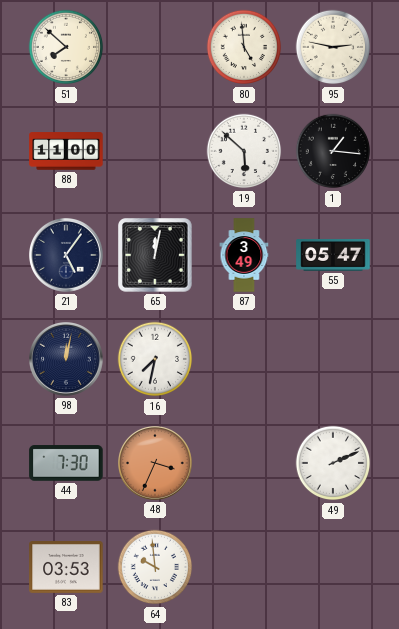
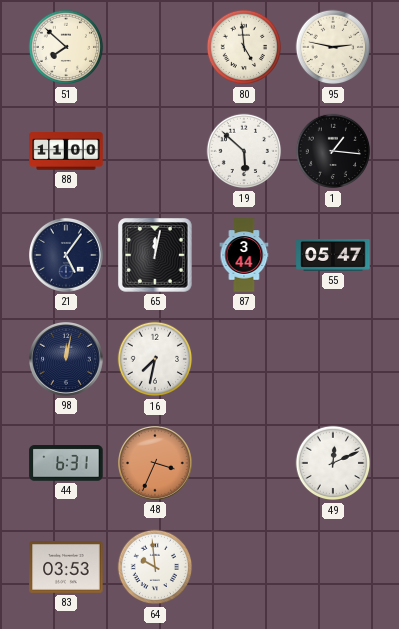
87: 3:49 -> 3:44 (244, 255)
44: 7:30 -> 6:31 (66, 463)
49: 2:11 -> 12:11 (333, 463)
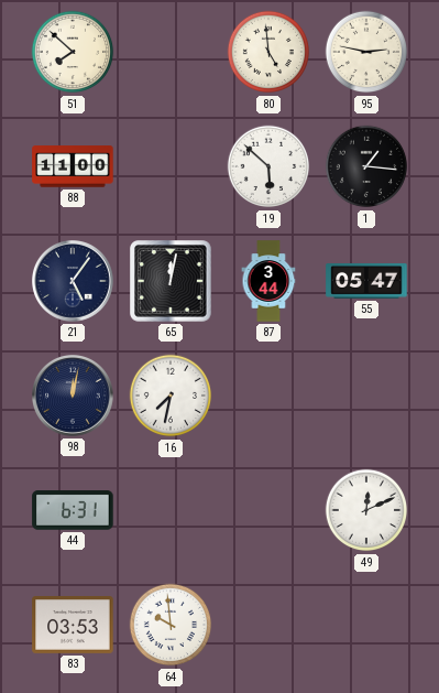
48: 3:34 -> none (156, 464)
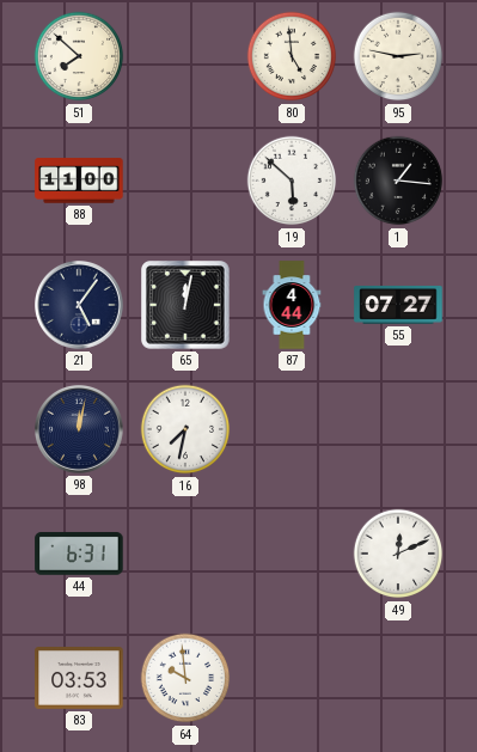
87: 3:44 -> 4:44 (292, 305)
55: 05:47 -> 07:27 (398, 305)
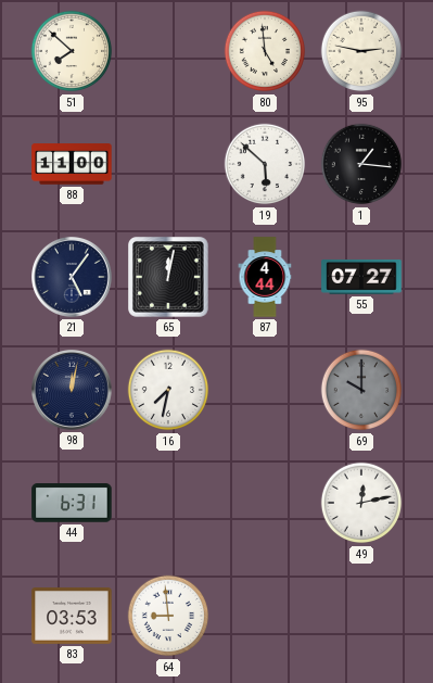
69: none -> 10:00 (361, 390)
49: 12:11 -> 12:13 (361, 503)
64: 9:59 -> 8:59 (168, 616)
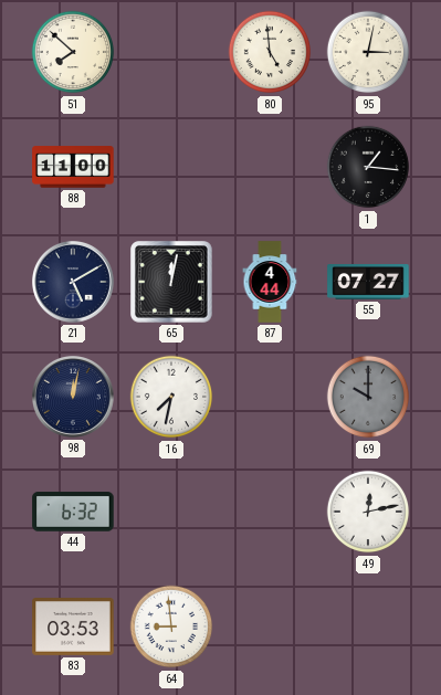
95: 2:47 -> 3:02 (368, 52)
19: 5:52 -> none (265, 164)
21: 5:06 -> 5:10 (74, 283)
44: 6:31 -> 6:32 (73, 512)
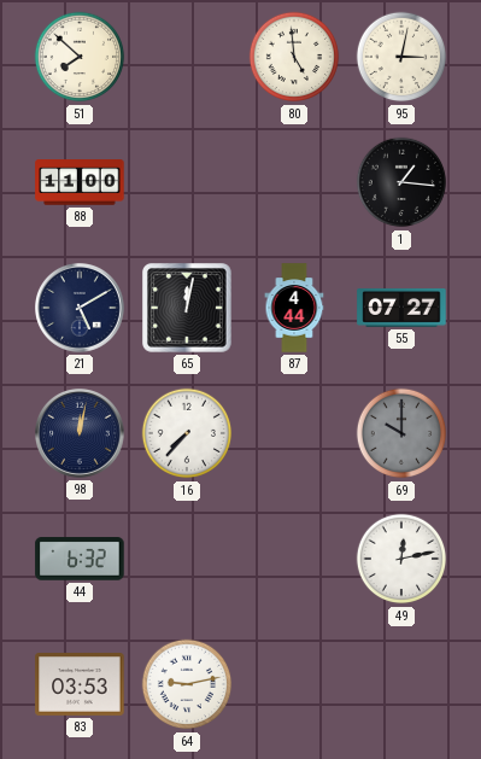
16: 7:32 -> 7:37 (187, 433)
64: 8:59 -> 9:13 (187, 684)
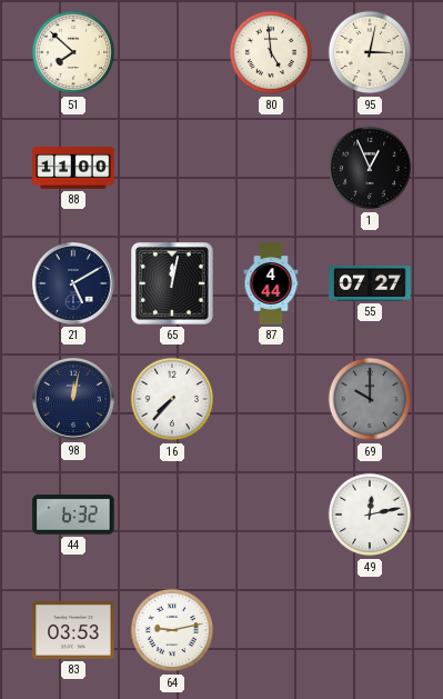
1: 1:16 -> 12:56 (370, 168)
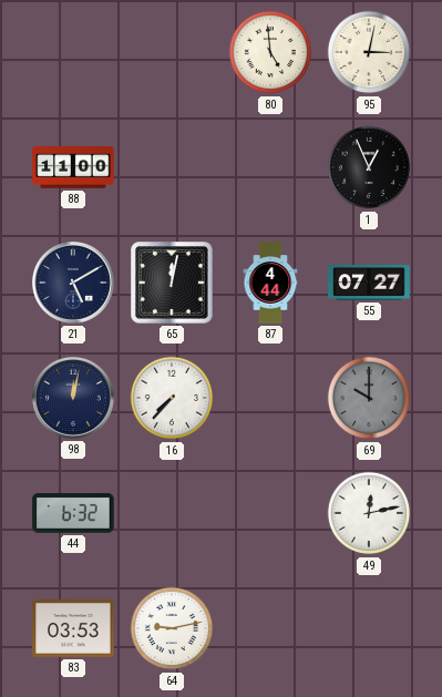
51: 7:52 -> none (73, 52)
